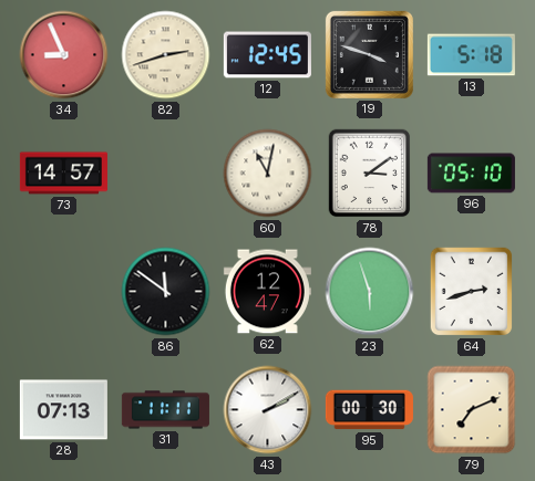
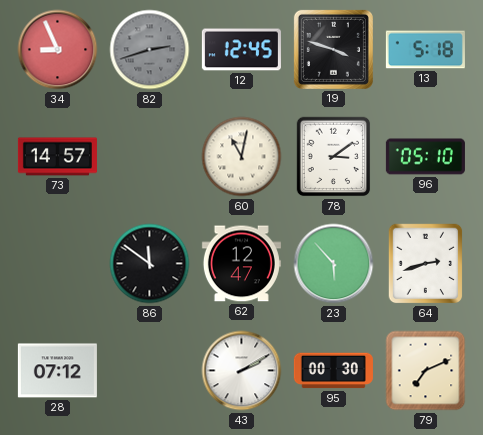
82 dial: cream -> grey (150, 50)
23: 5:57 -> 5:53 (334, 264)
28: 07:13 -> 07:12 (57, 371)
31: 11:11 -> none (165, 410)
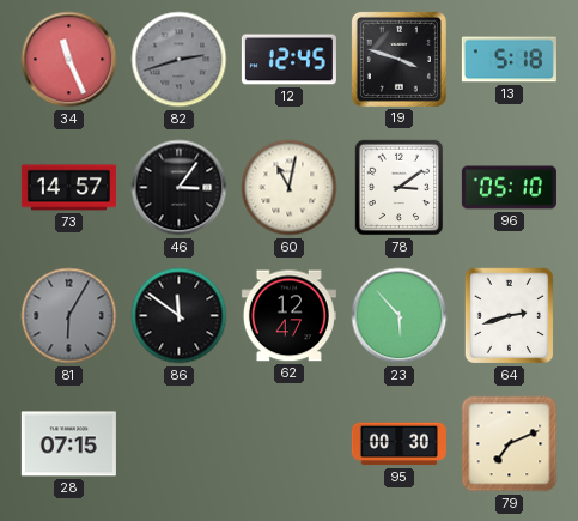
34: 8:56 -> 11:26 (69, 60)
46: none -> 3:06 (180, 188)
81: none -> 6:05 (69, 316)
28: 07:12 -> 07:15 (68, 444)
43: 2:10 -> none (242, 371)
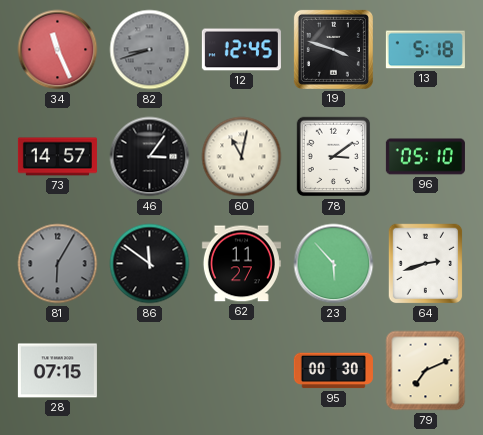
82: 2:42 -> 8:42 (150, 50)
62: 12:47 -> 11:27 (241, 264)
